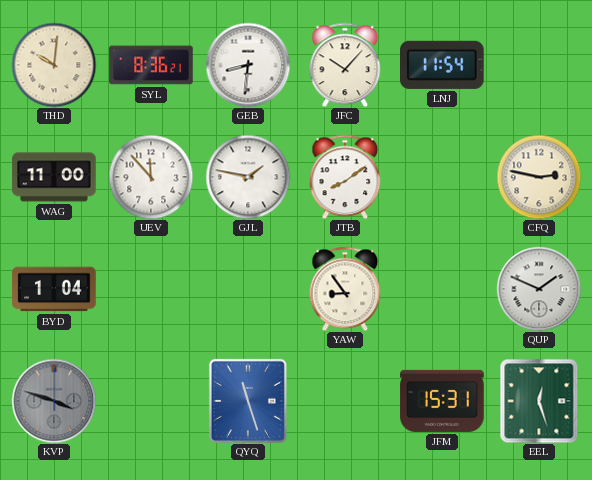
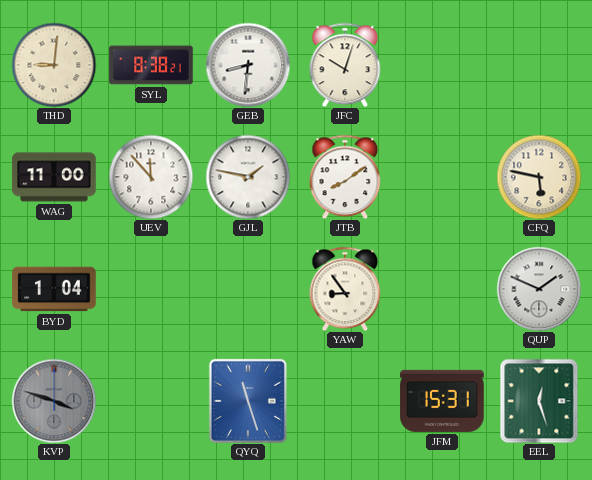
THD: 10:01 -> 9:01 (54, 65)
SYL: 8:36 -> 8:38 (151, 65)
JFC: 10:07 -> 10:03 (345, 65)
LNJ: 11:54 -> none (443, 65)
CFQ: 2:47 -> 5:47 (539, 177)
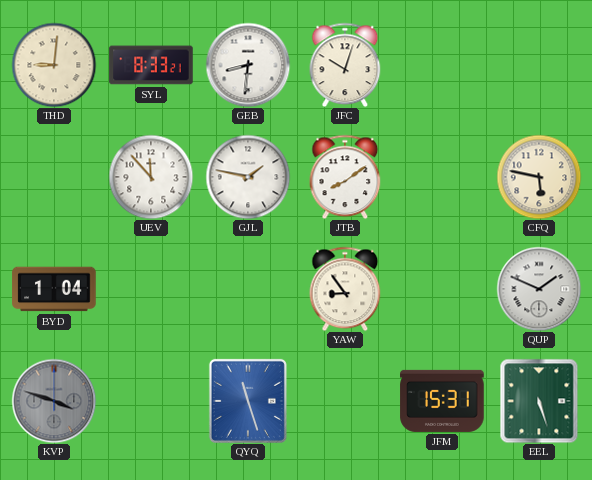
SYL: 8:38 -> 8:33 (151, 65)
WAG: 11:00 -> none (54, 177)
EEL: 12:27 -> 5:27 (539, 401)
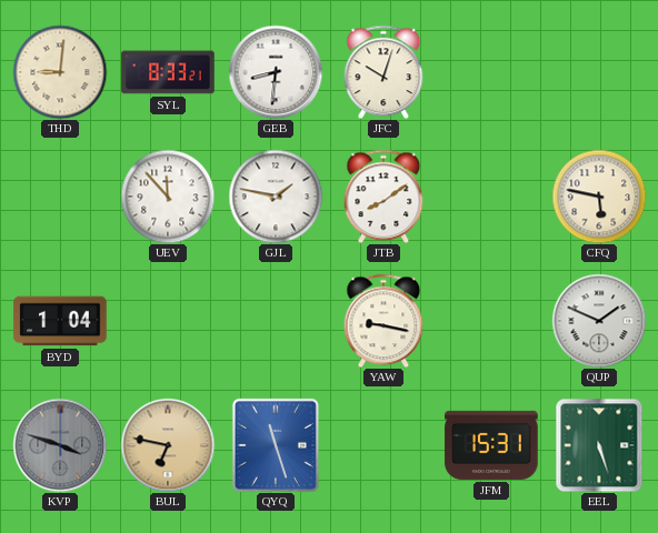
YAW: 8:54 -> 9:17 (383, 321)
BUL: none -> 6:47 (168, 445)
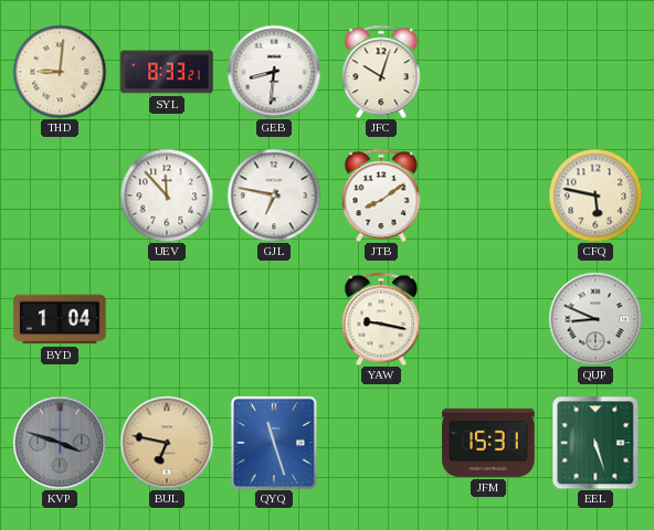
GJL: 1:47 -> 6:47 (274, 195)
QUP: 1:49 -> 8:49 (595, 319)
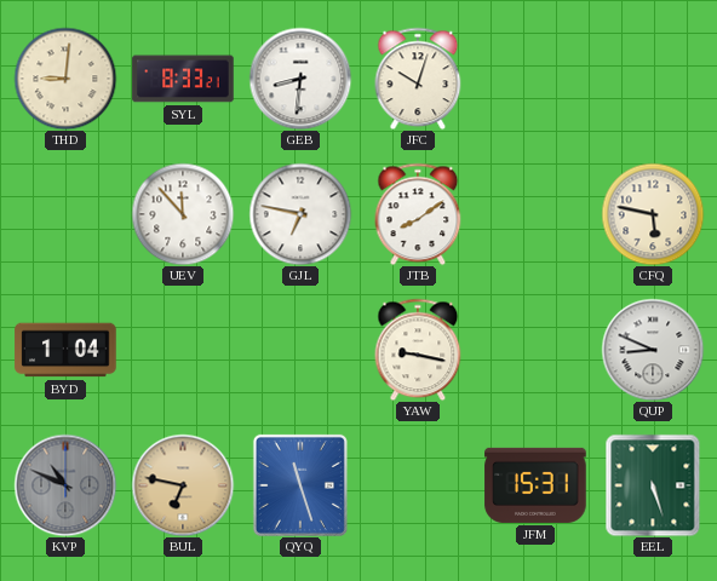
KVP: 3:48 -> 10:49 (65, 485)
